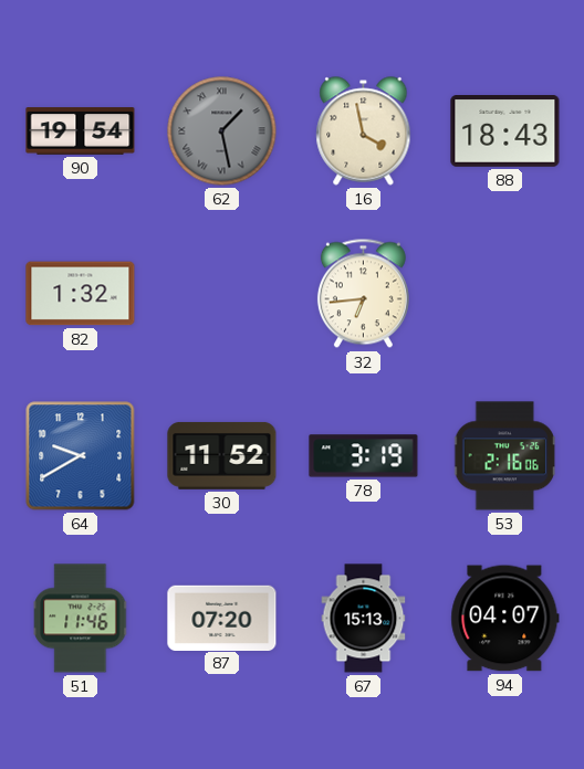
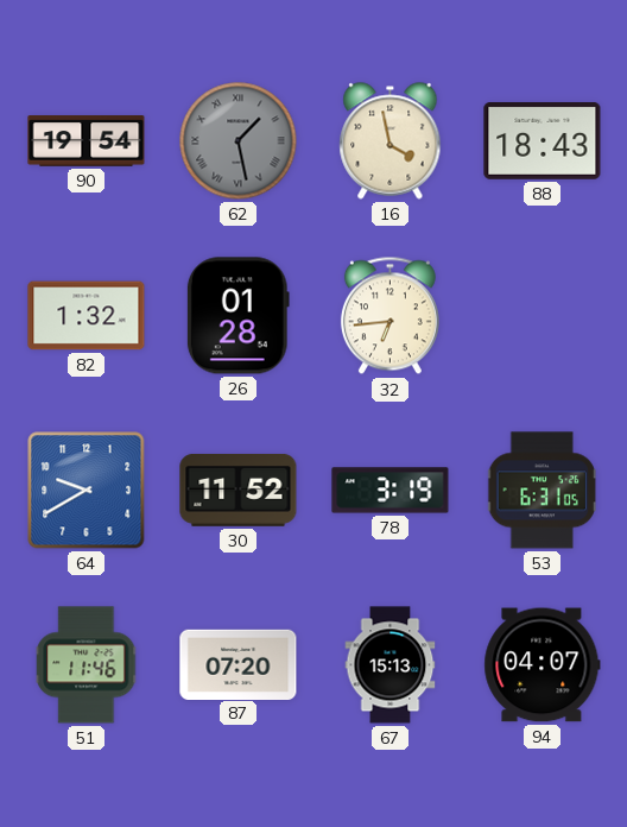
26: none -> 01:28 (237, 316)
53: 2:16 -> 6:31 (543, 491)
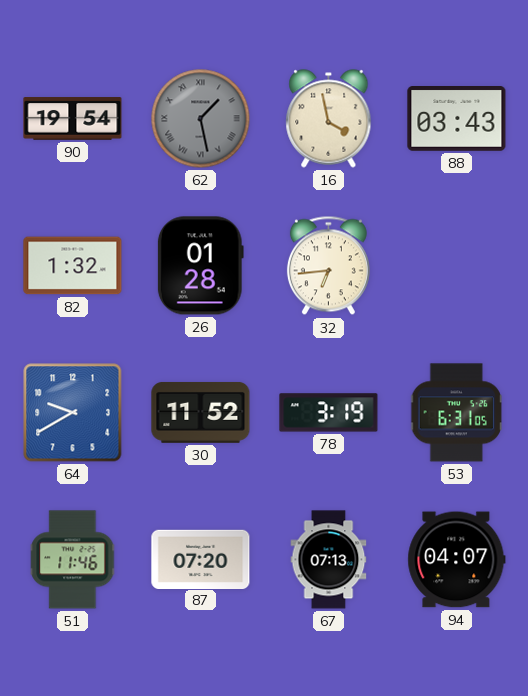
88: 18:43 -> 03:43 (457, 119)
67: 15:13 -> 07:13 (329, 560)
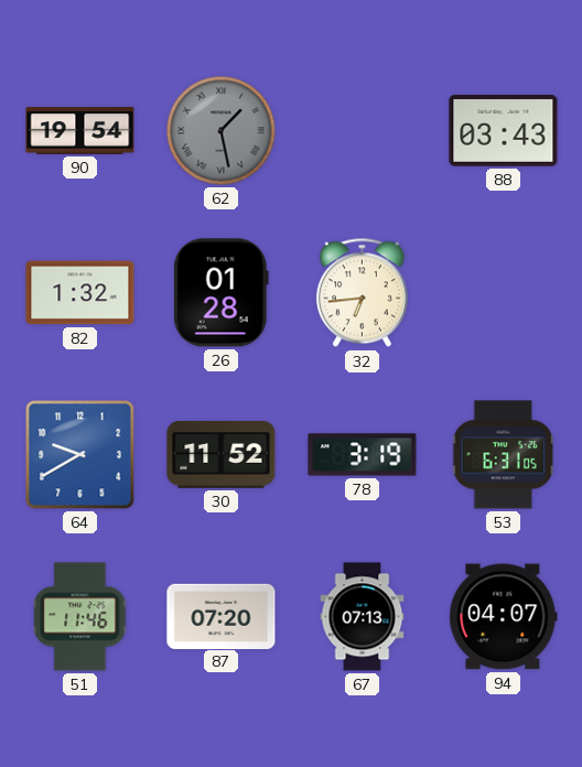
16: 3:58 -> none (329, 119)
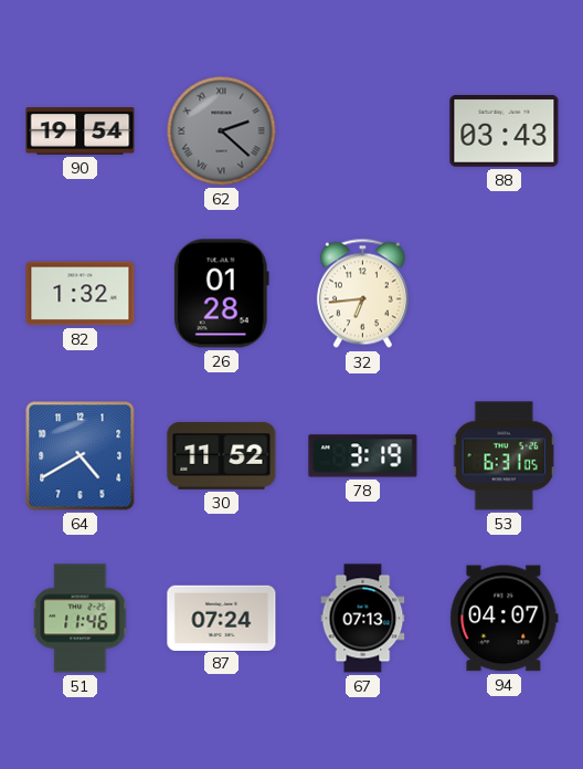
62: 1:28 -> 2:22 (222, 131)
64: 9:40 -> 4:40 (81, 456)
87: 07:20 -> 07:24 (222, 618)
